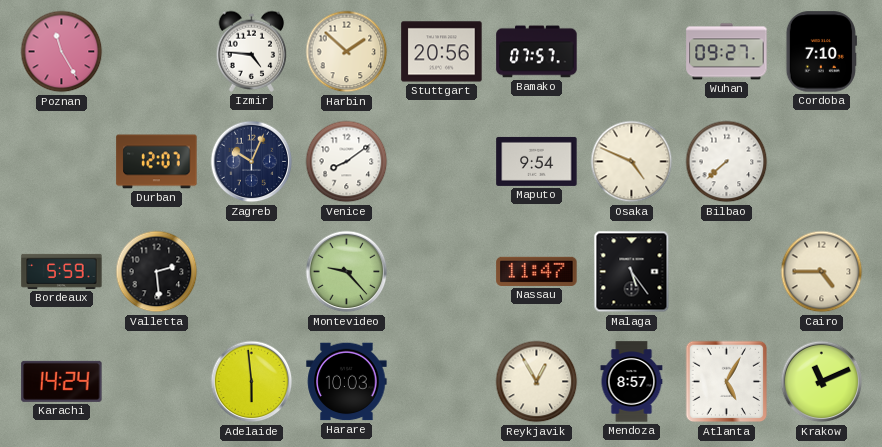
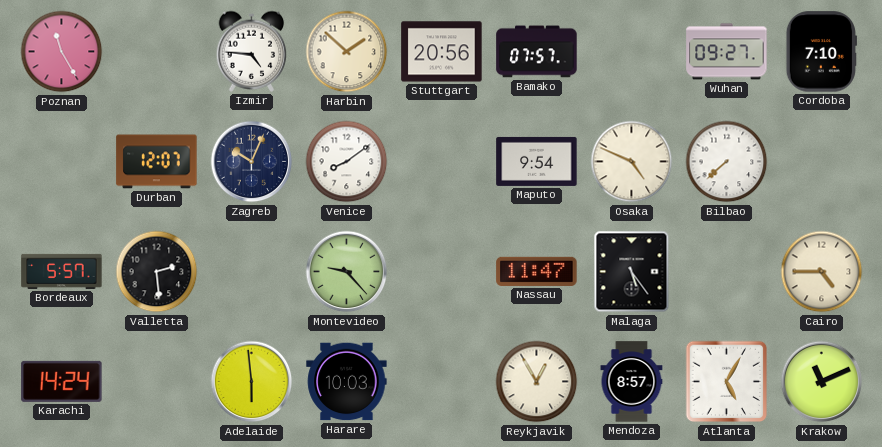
Bordeaux: 5:59 -> 5:57 (62, 271)
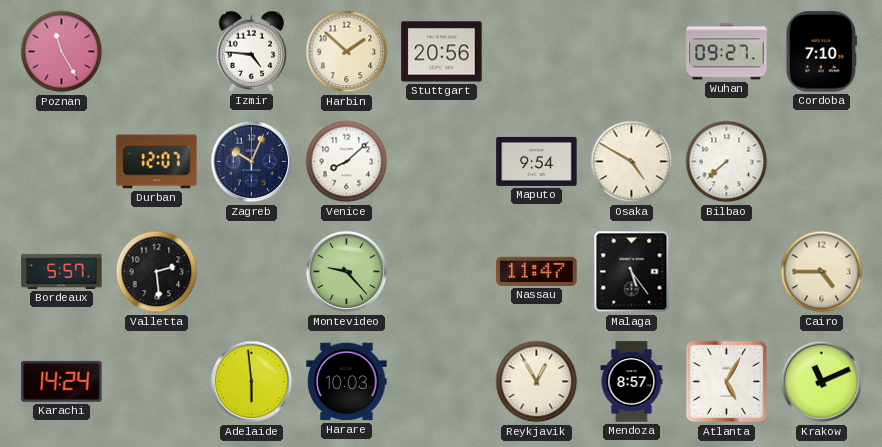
Bamako: 07:57 -> none (537, 52)
Venice: 8:09 -> 8:08 (347, 162)
Osaka: 4:49 -> 4:50 (632, 162)
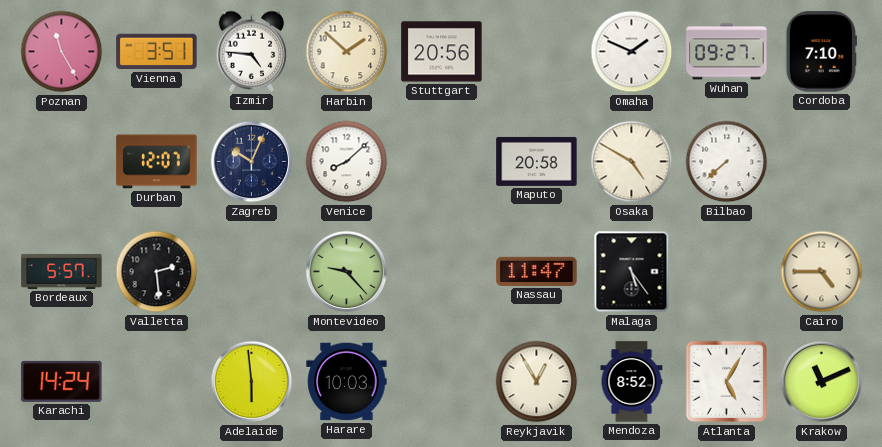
Vienna: none -> 3:51 (157, 52)
Omaha: none -> 1:49 (632, 52)
Maputo: 9:54 -> 20:58 (537, 161)
Mendoza: 8:57 -> 8:52 (632, 382)
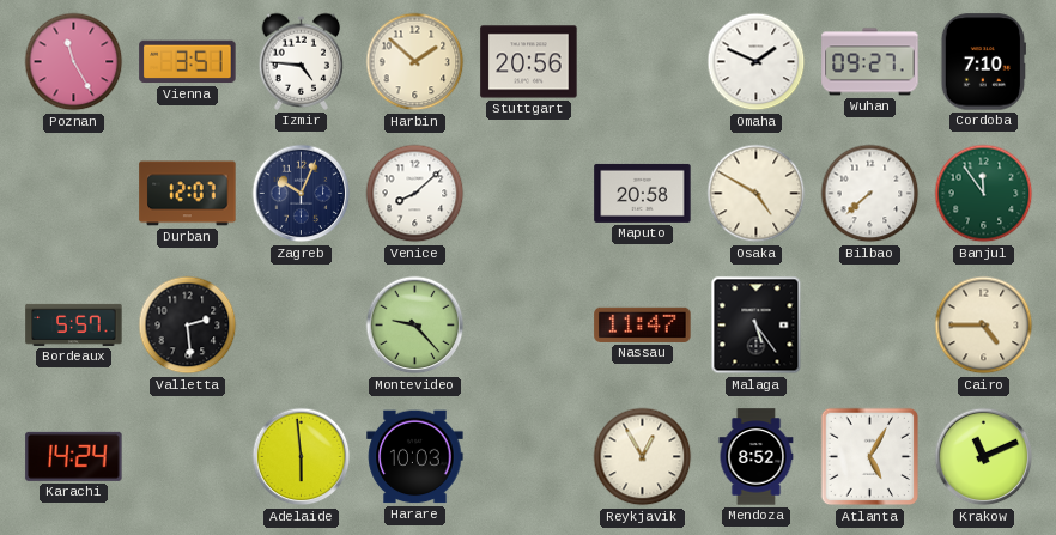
Banjul: none -> 11:54 (984, 194)
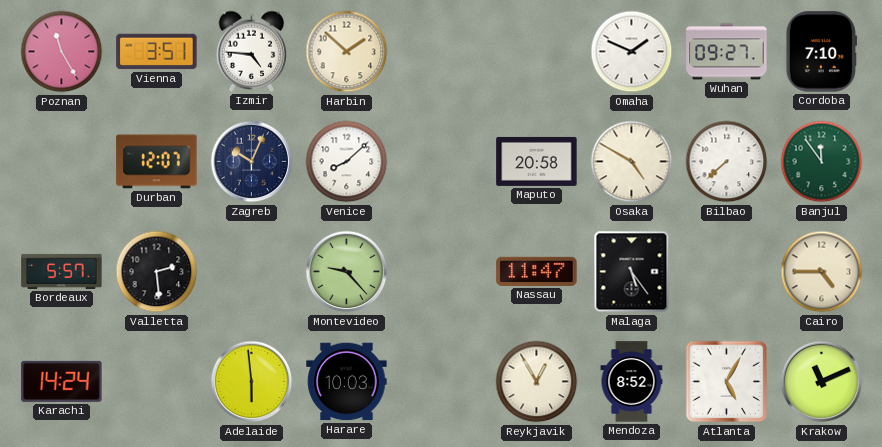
Stuttgart: 20:56 -> none (529, 62)
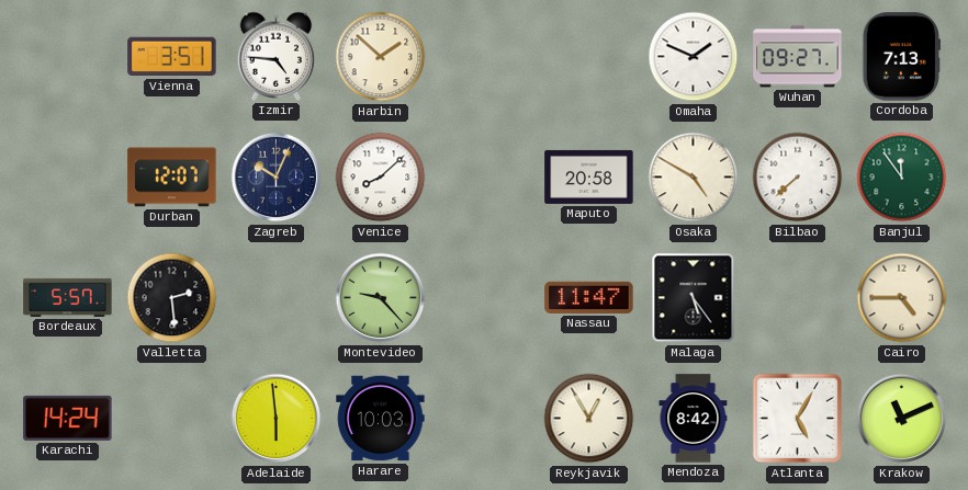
Poznan: 11:25 -> none (62, 52)
Cordoba: 7:10 -> 7:13 (901, 57)
Mendoza: 8:52 -> 8:42 (694, 419)
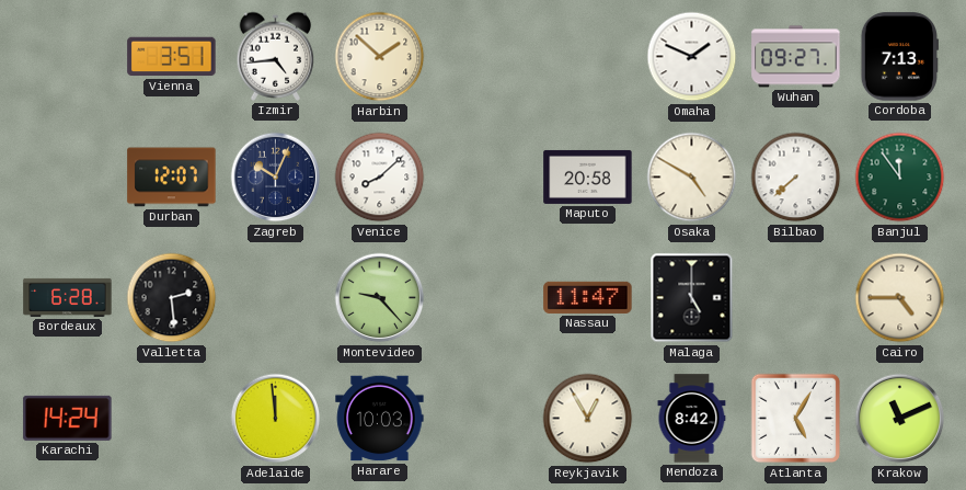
Izmir: 4:46 -> 4:44 (276, 56)
Bordeaux: 5:57 -> 6:28 (68, 297)
Malaga: 5:24 -> 5:00 (692, 298)
Adelaide: 5:59 -> 11:59 (276, 419)
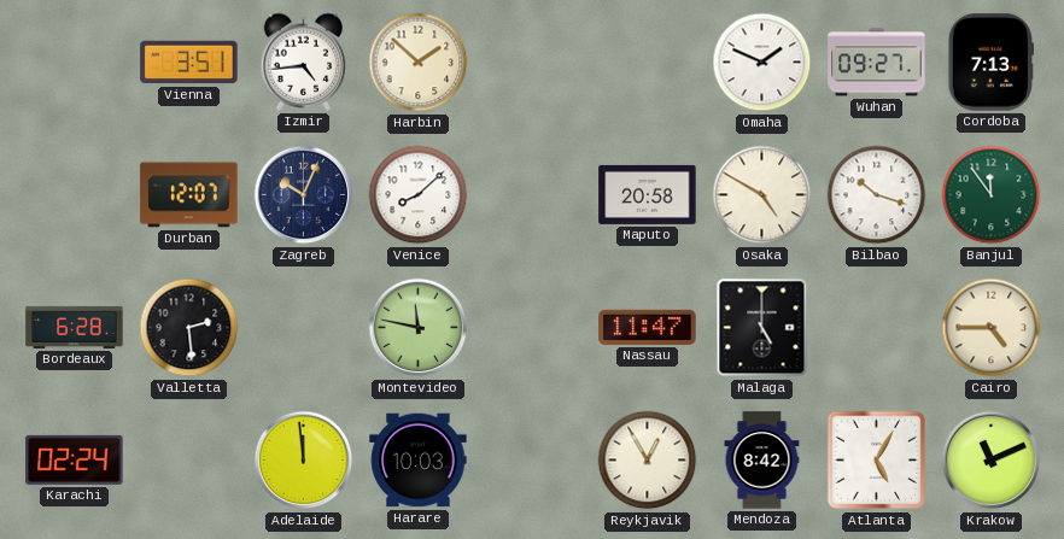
Bilbao: 7:38 -> 10:18 (877, 195)
Montevideo: 9:23 -> 11:47 (419, 328)
Karachi: 14:24 -> 02:24 (75, 459)
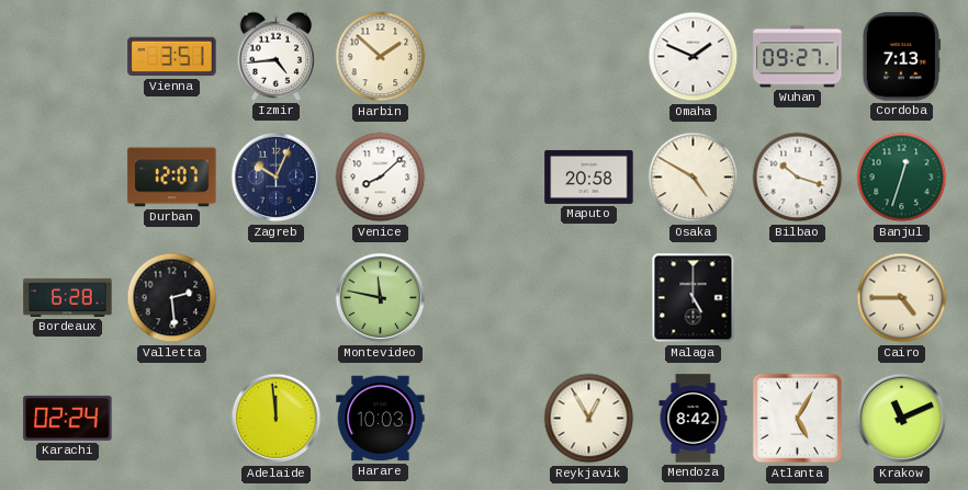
Banjul: 11:54 -> 12:33 (902, 178)
Nassau: 11:47 -> none (648, 327)
